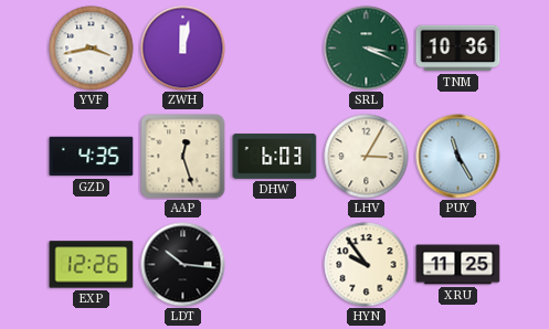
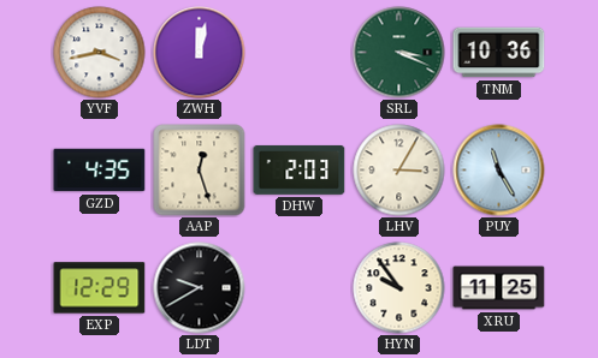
DHW: 6:03 -> 2:03 (300, 171)
EXP: 12:26 -> 12:29 (100, 288)
LDT: 10:16 -> 9:40 (200, 288)
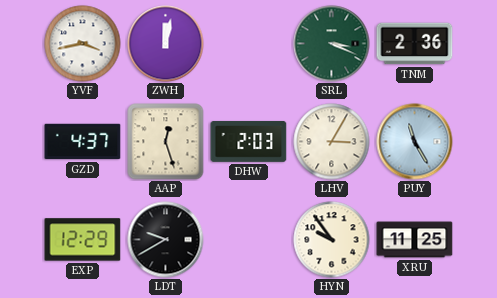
TNM: 10:36 -> 2:36 (415, 44)
GZD: 4:35 -> 4:37 (83, 142)
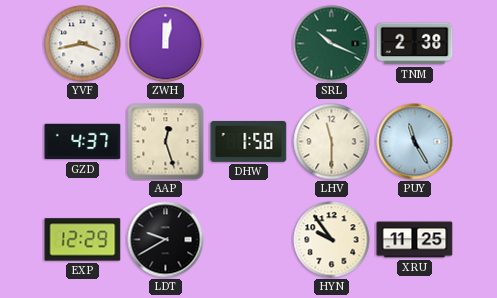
SRL: 3:19 -> 10:19 (332, 44)
TNM: 2:36 -> 2:38 (415, 44)
DHW: 2:03 -> 1:58 (249, 142)
LHV: 3:05 -> 11:30 (332, 142)
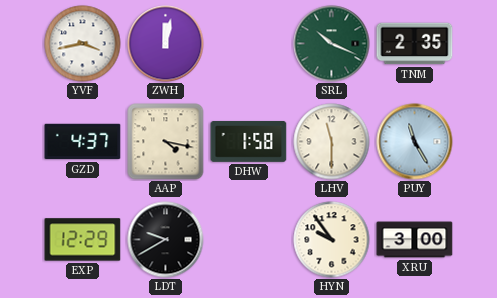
TNM: 2:38 -> 2:35 (415, 44)
AAP: 12:27 -> 4:17 (166, 142)
XRU: 11:25 -> 3:00 (415, 240)
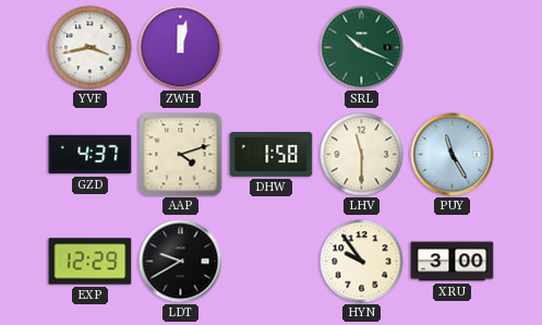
TNM: 2:35 -> none (415, 44)
AAP: 4:17 -> 4:12 (181, 155)
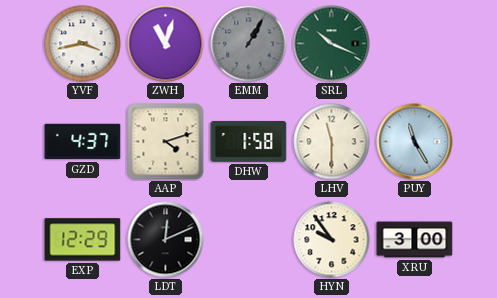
ZWH: 12:02 -> 11:03 (166, 44)
EMM: none -> 1:05 (249, 44)
LDT: 9:40 -> 12:11 (166, 240)
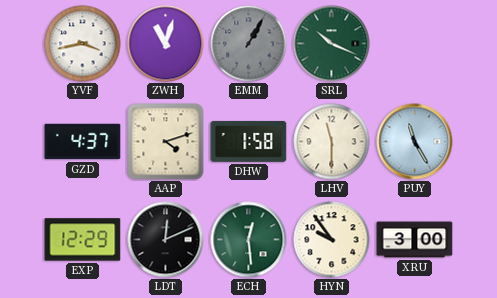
ECH: none -> 12:29 (249, 240)
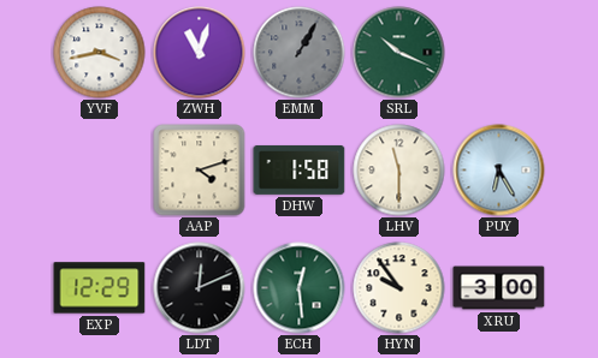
GZD: 4:37 -> none (83, 142)
PUY: 11:25 -> 6:25 (499, 171)
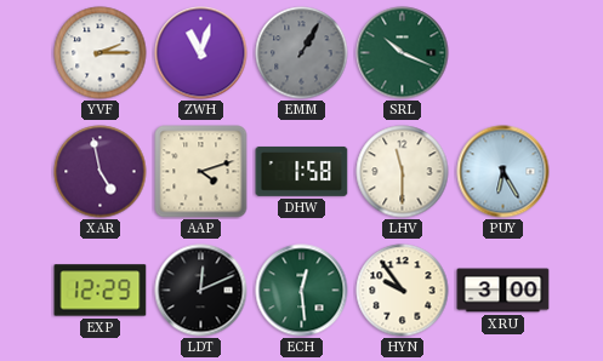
YVF: 3:43 -> 2:15 (101, 53)
XAR: none -> 4:58 (101, 172)
